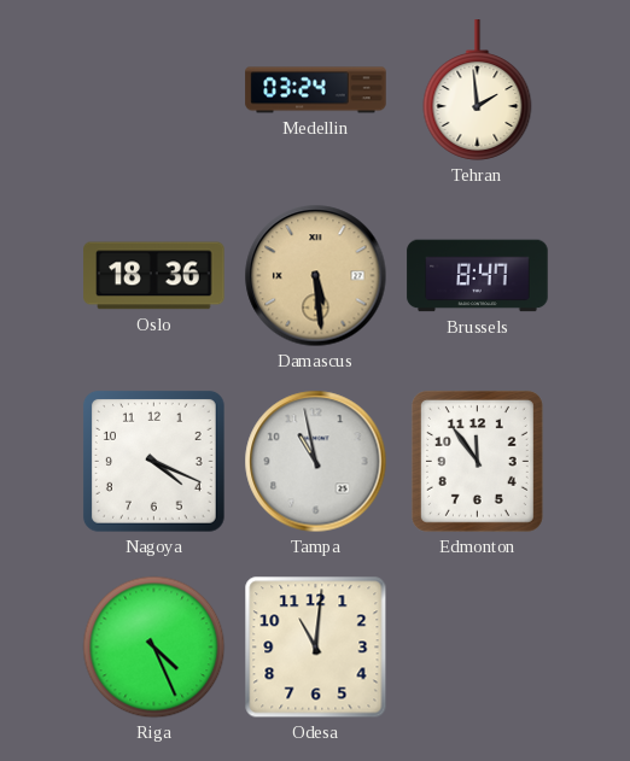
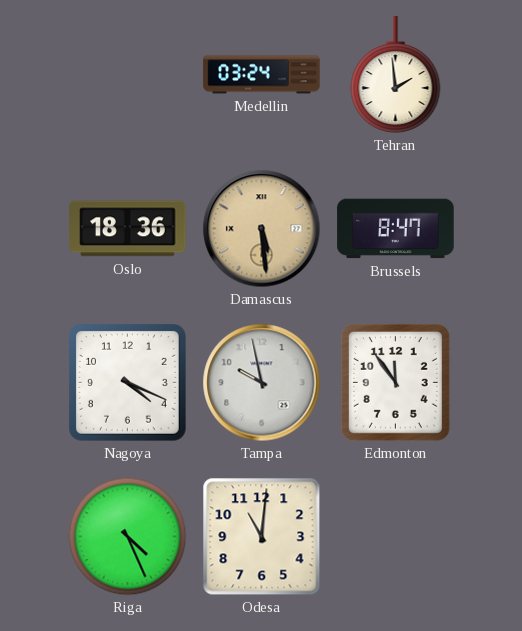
Tampa: 10:58 -> 9:58 (262, 383)
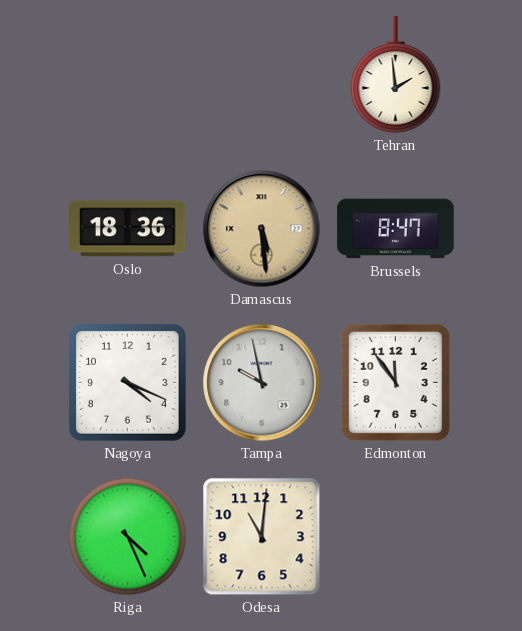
Medellin: 03:24 -> none (262, 75)
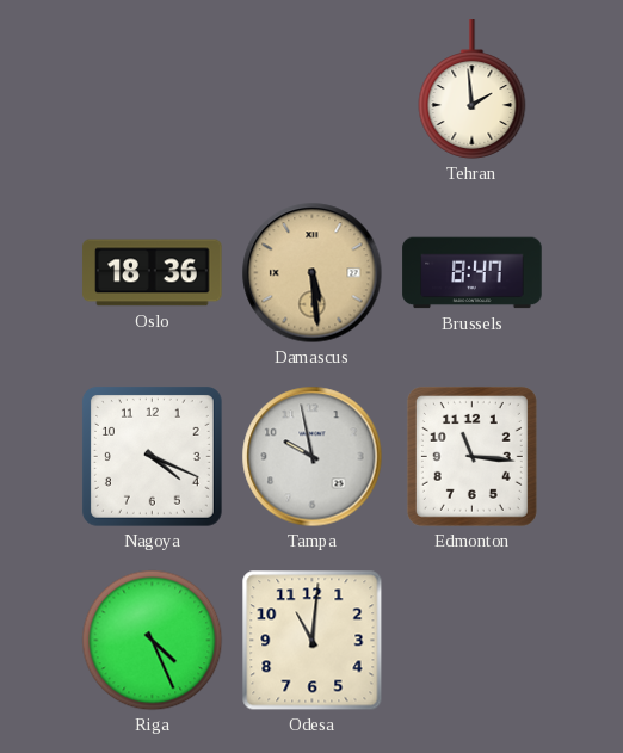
Edmonton: 11:54 -> 11:16 (471, 456)
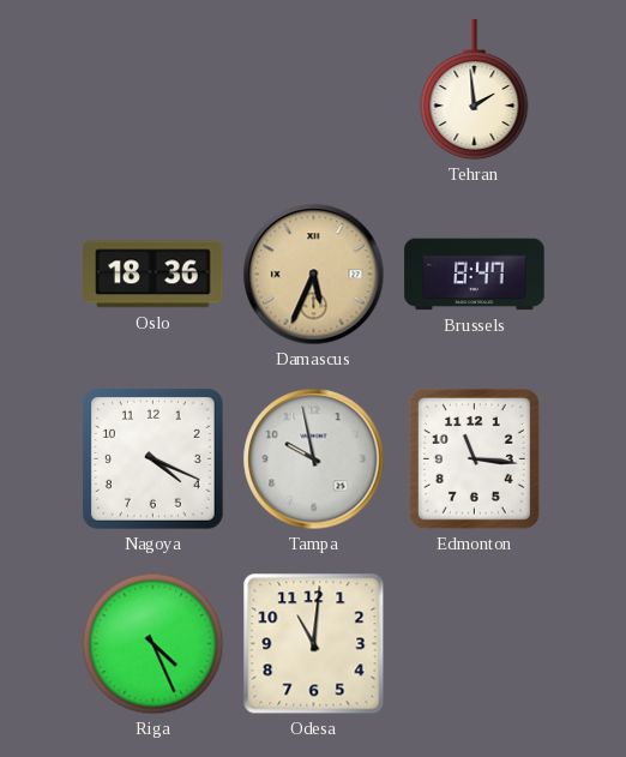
Damascus: 5:29 -> 5:34 (314, 275)
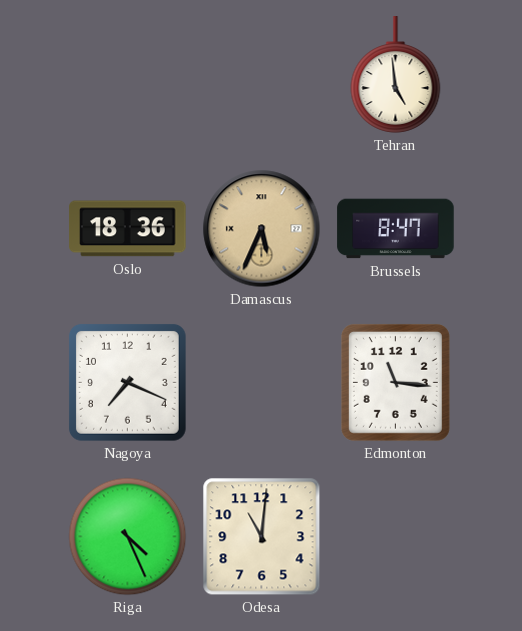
Tehran: 1:59 -> 4:59 (396, 75)
Nagoya: 4:19 -> 7:19 (127, 382)
Tampa: 9:58 -> none (314, 459)
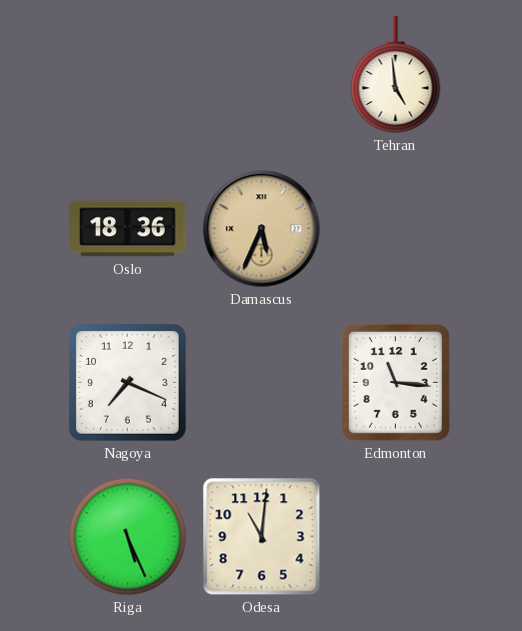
Brussels: 8:47 -> none (396, 229)
Riga: 4:26 -> 5:26 (128, 537)
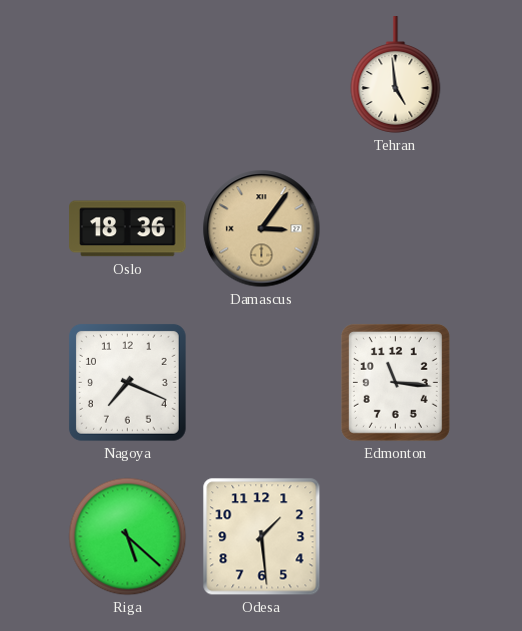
Damascus: 5:34 -> 3:06 (262, 229)
Riga: 5:26 -> 5:22 (128, 537)
Odesa: 11:01 -> 1:29 (262, 537)
